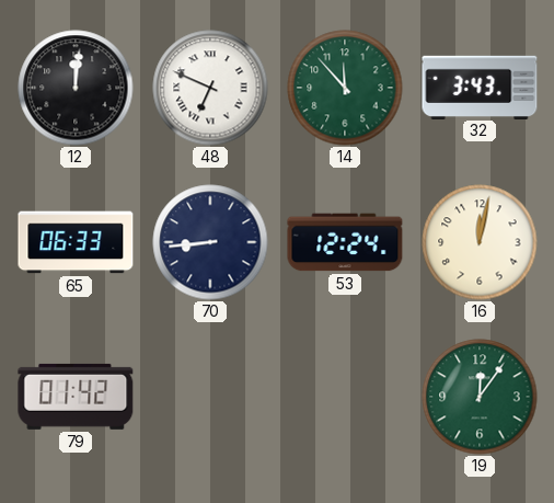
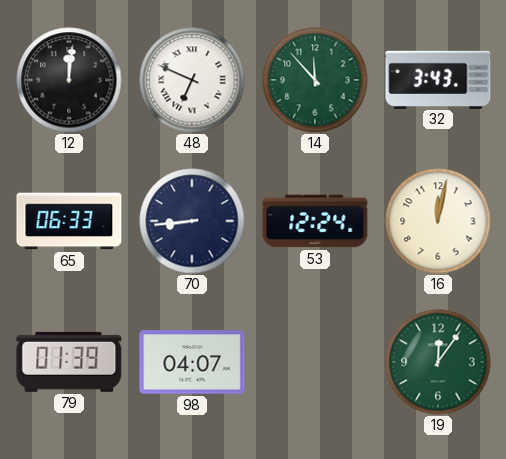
79: 01:42 -> 01:39 (69, 362)
98: none -> 04:07 (192, 362)
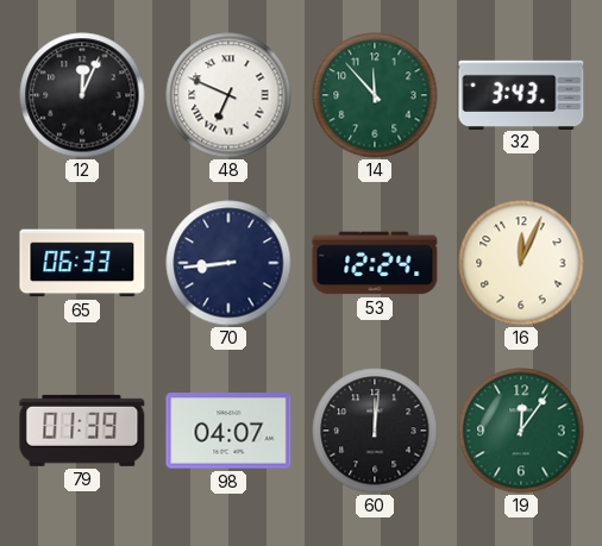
12: 12:01 -> 12:04 (82, 95)
16: 12:02 -> 12:04 (521, 263)
60: none -> 12:01 (375, 431)
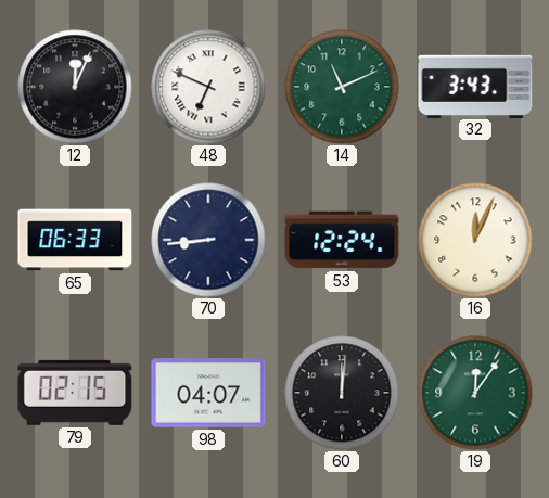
14: 11:53 -> 11:11 (342, 87)
79: 01:39 -> 02:15 (75, 393)
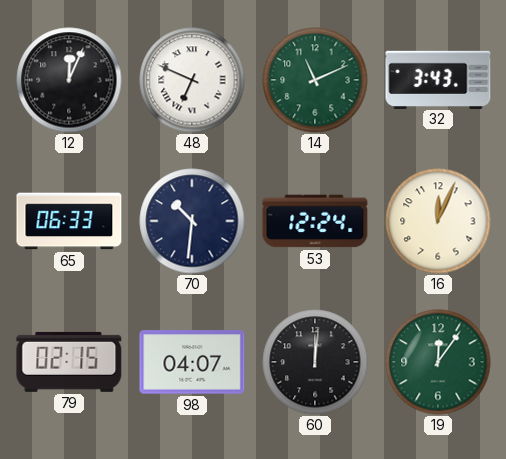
70: 8:44 -> 10:31 (192, 221)
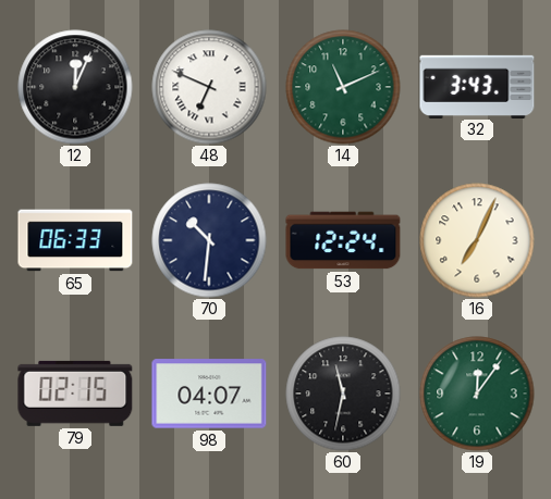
16: 12:04 -> 7:04 (477, 240)
60: 12:01 -> 11:32 (343, 394)
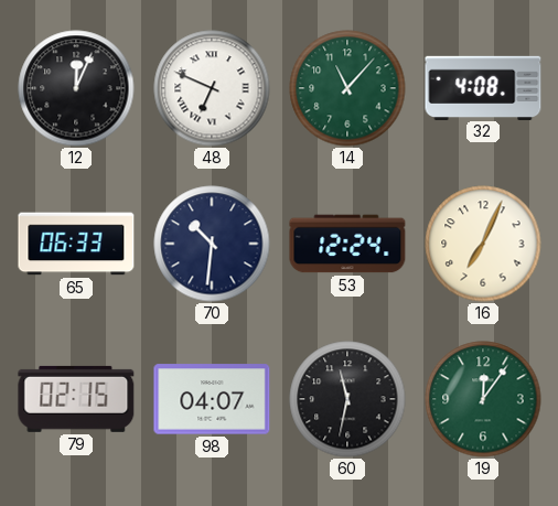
14: 11:11 -> 11:07 (347, 88)
32: 3:43 -> 4:08 (483, 87)
